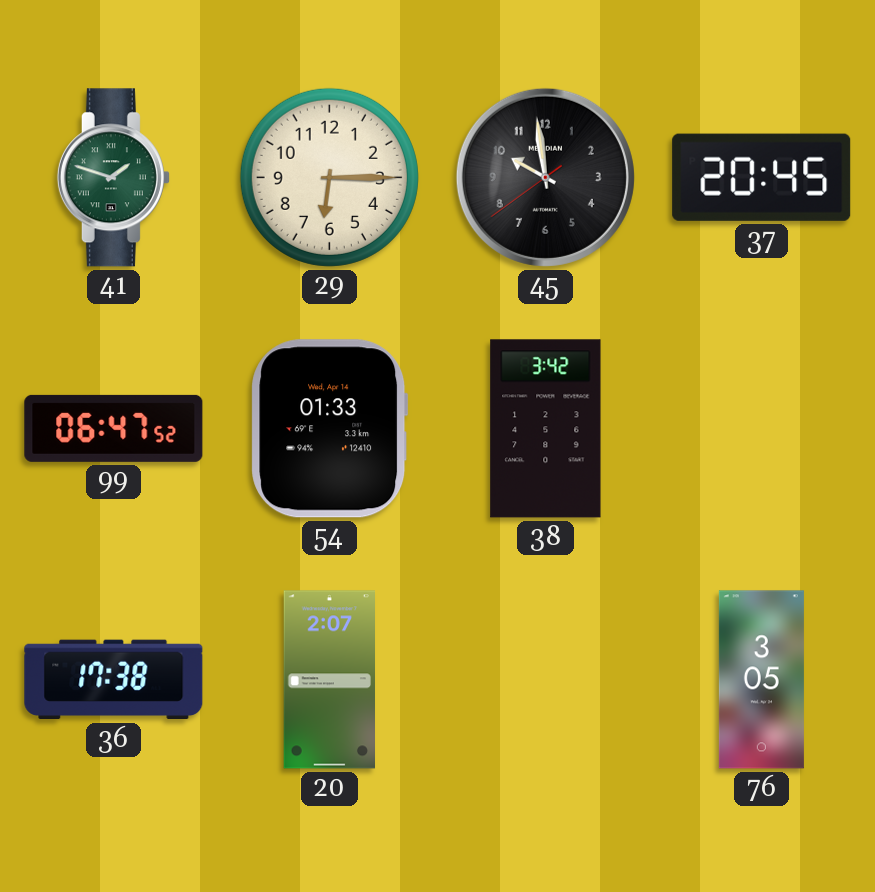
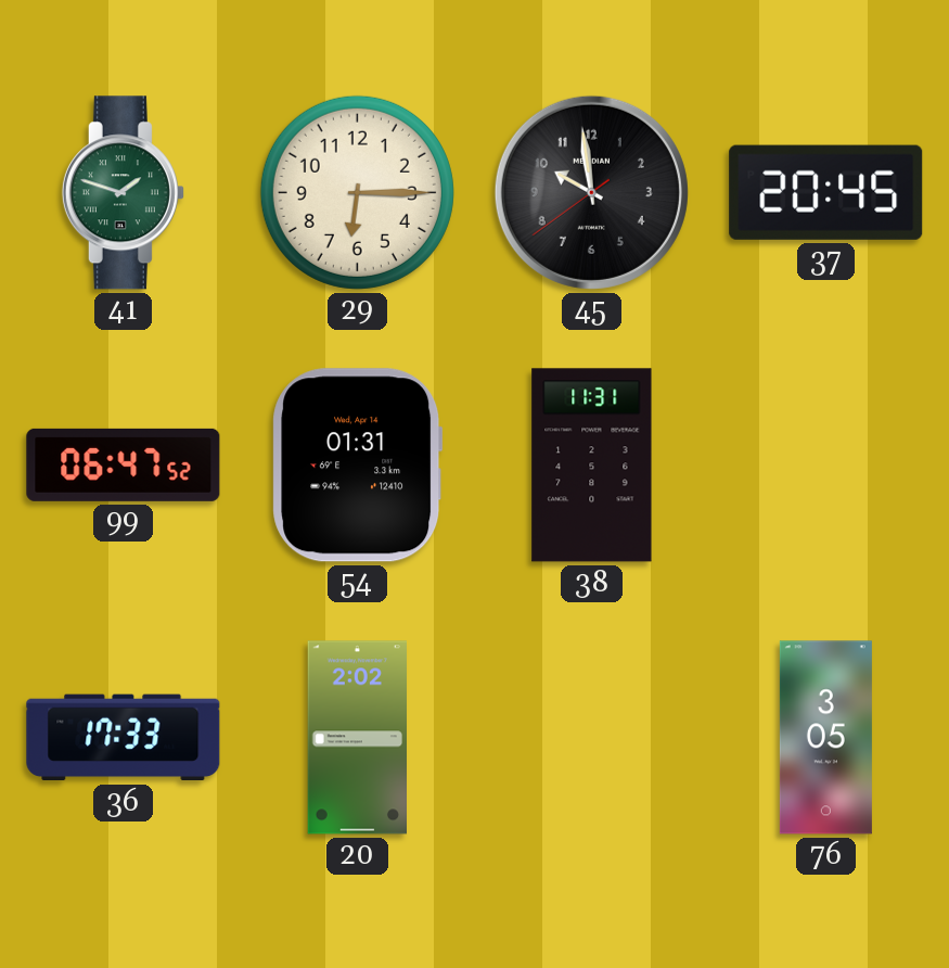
54: 01:33 -> 01:31 (358, 466)
38: 3:42 -> 11:31 (592, 466)
36: 17:38 -> 17:33 (124, 738)
20: 2:07 -> 2:02 (357, 738)
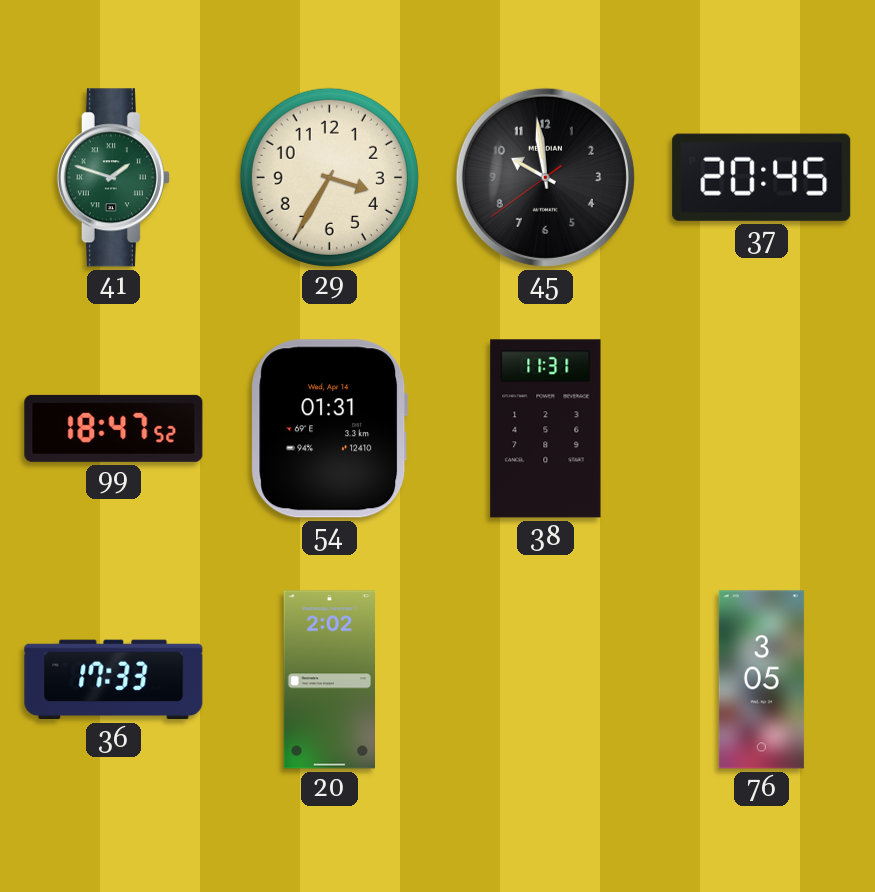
29: 6:15 -> 3:35 (329, 177)
99: 06:47 -> 18:47 (114, 428)
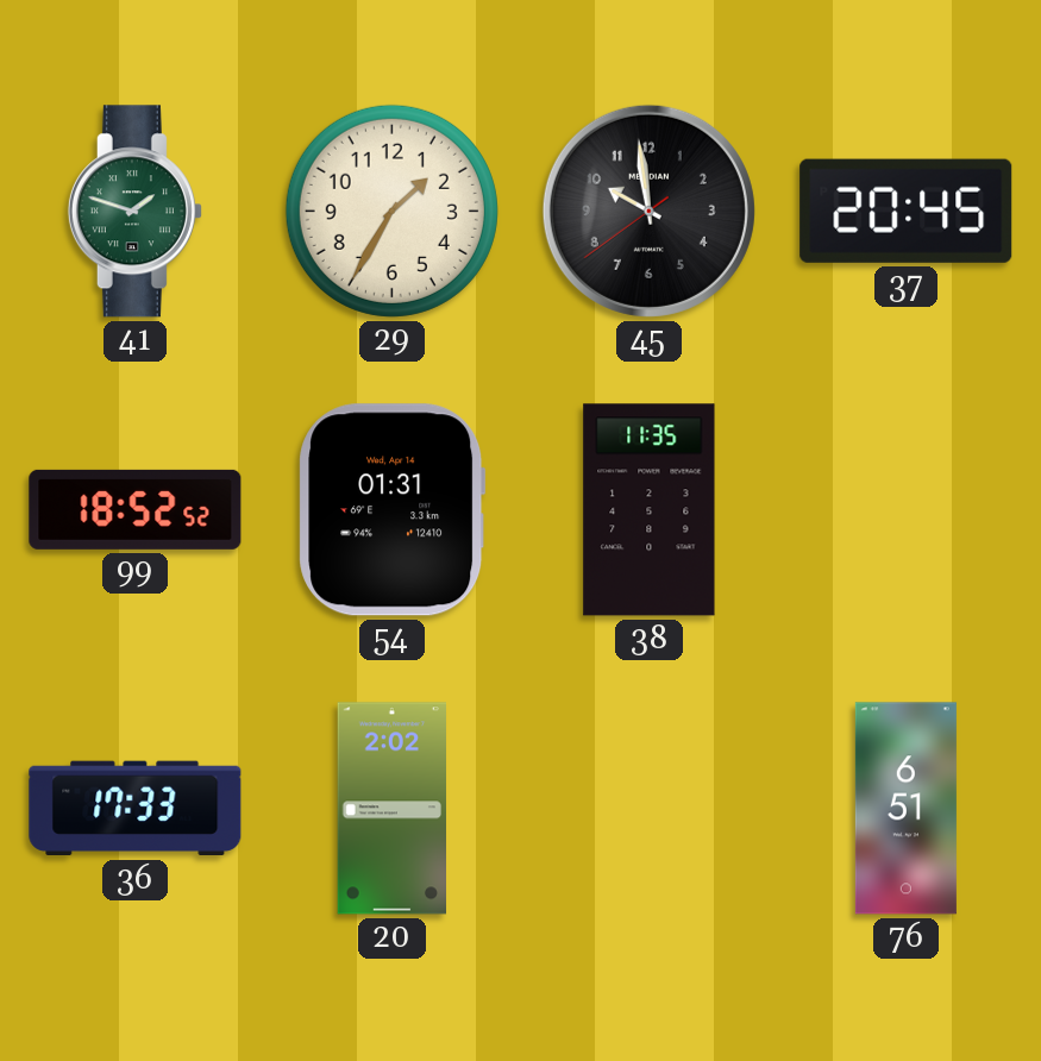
29: 3:35 -> 1:35 (391, 211)
99: 18:47 -> 18:52 (136, 509)
38: 11:31 -> 11:35 (650, 510)
76: 3:05 -> 6:51 (905, 809)
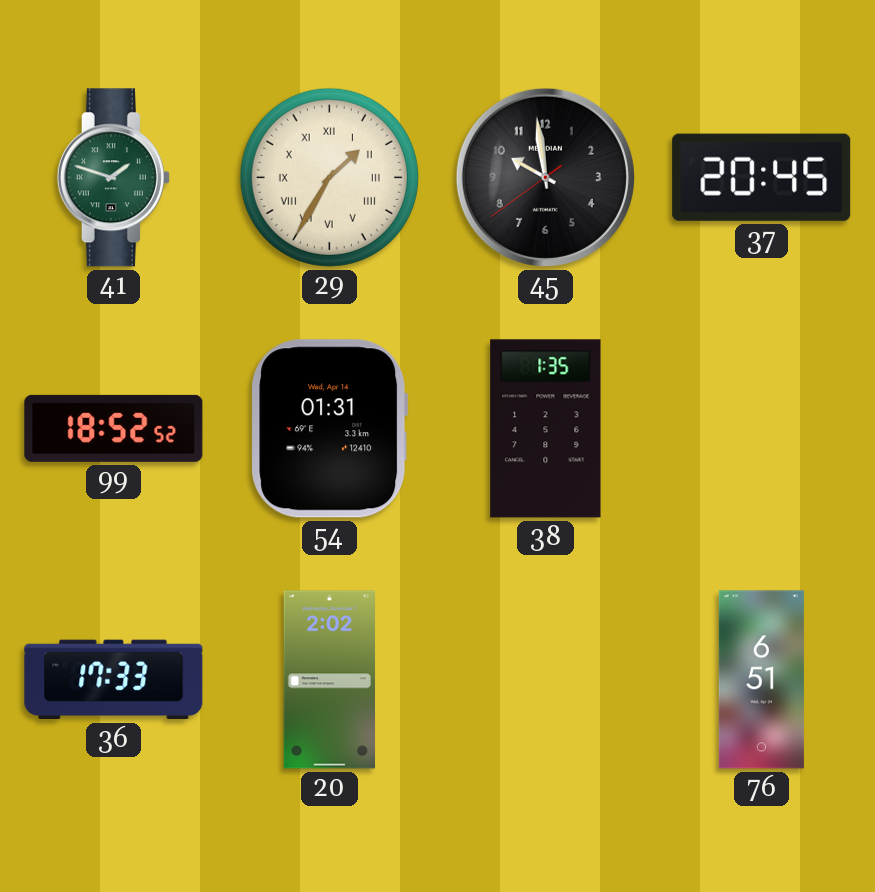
29 numerals: Arabic -> Roman (329, 177)
38: 11:35 -> 1:35 (546, 429)
